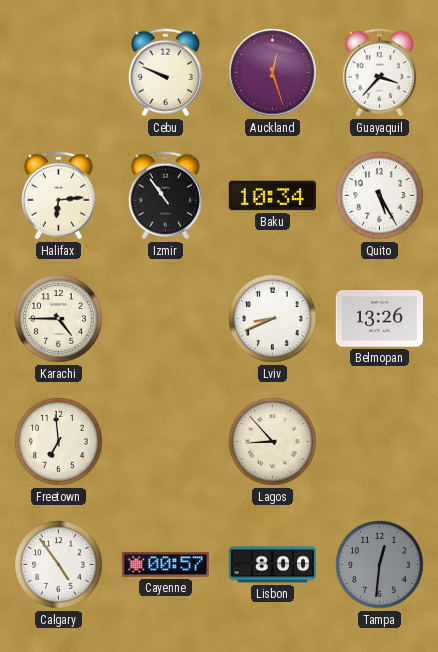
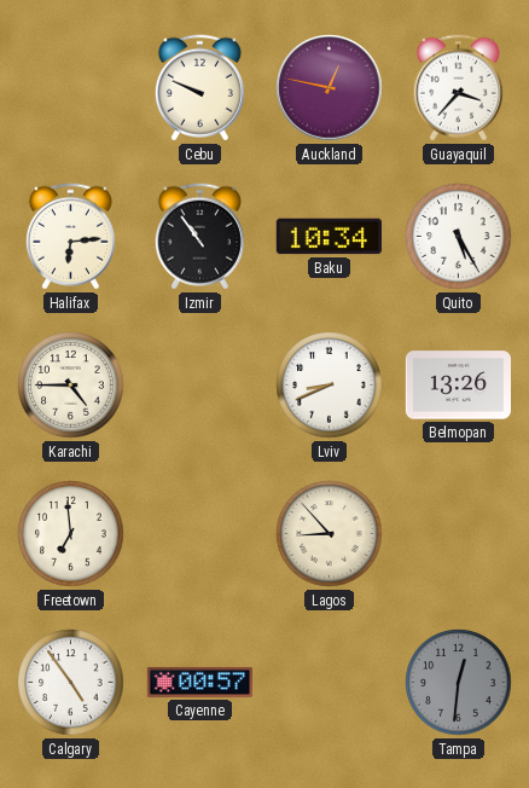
Auckland: 12:27 -> 12:47 (330, 88)
Lisbon: 8:00 -> none (272, 565)
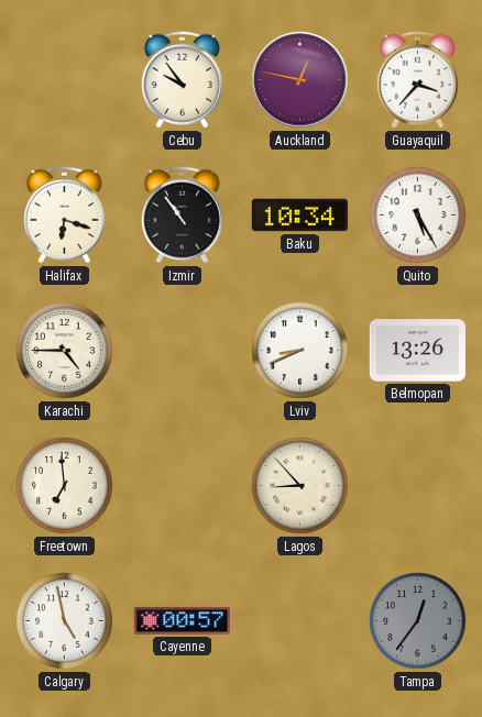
Cebu: 9:49 -> 9:54 (182, 80)
Halifax: 6:14 -> 6:18 (64, 216)
Calgary: 4:54 -> 4:58 (65, 621)
Tampa: 12:31 -> 12:36 (418, 621)
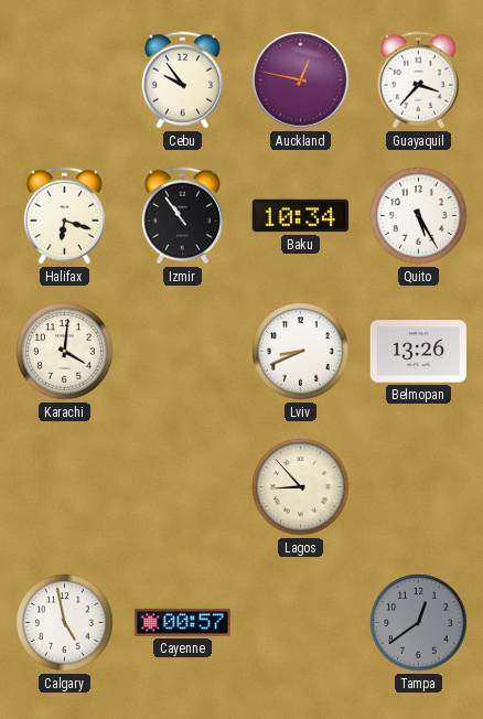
Karachi: 4:45 -> 4:01 (65, 352)
Freetown: 6:59 -> none (65, 486)
Tampa: 12:36 -> 12:39 (419, 623)
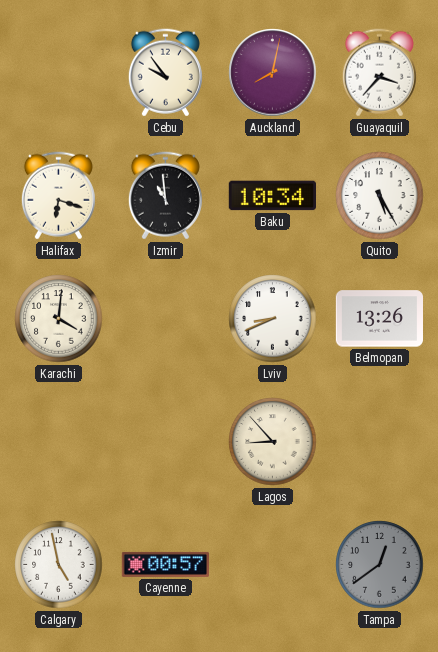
Auckland: 12:47 -> 8:02 (273, 73)
Izmir: 10:54 -> 10:59 (165, 196)
